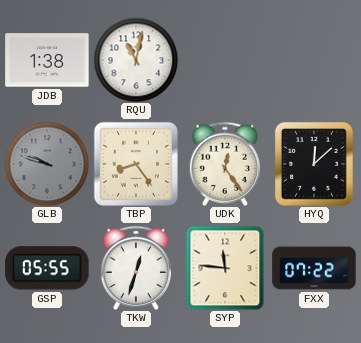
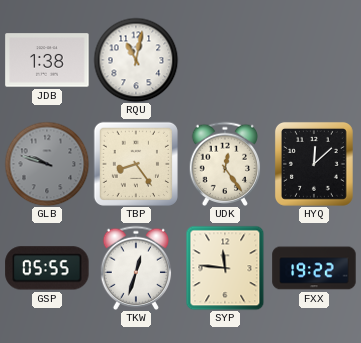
FXX: 07:22 -> 19:22 (314, 268)
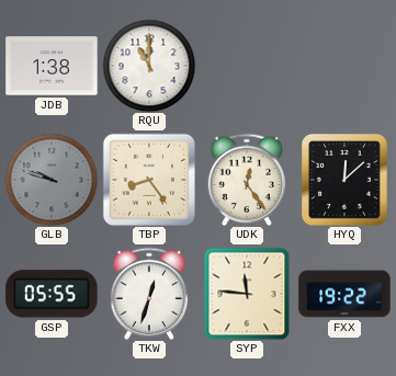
RQU: 11:02 -> 11:00 (149, 66)
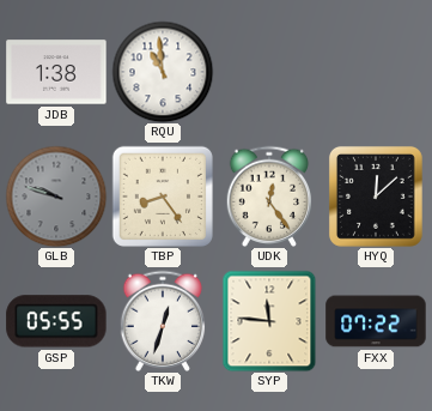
RQU: 11:00 -> 10:59 (163, 72)
FXX: 19:22 -> 07:22 (376, 321)
